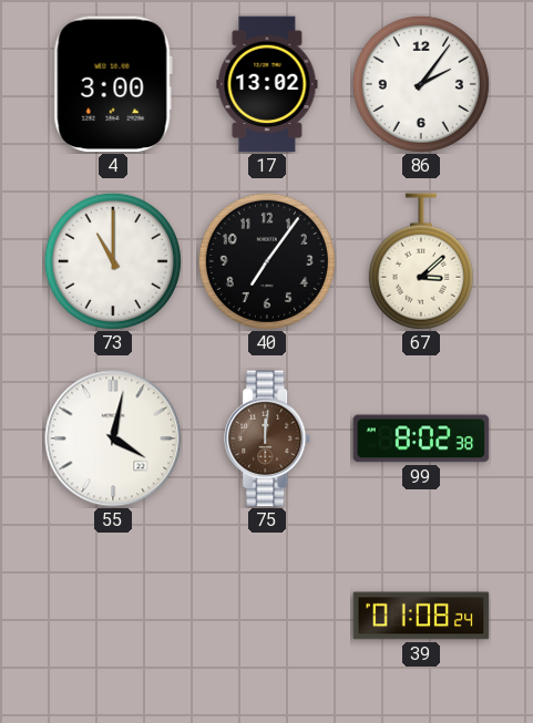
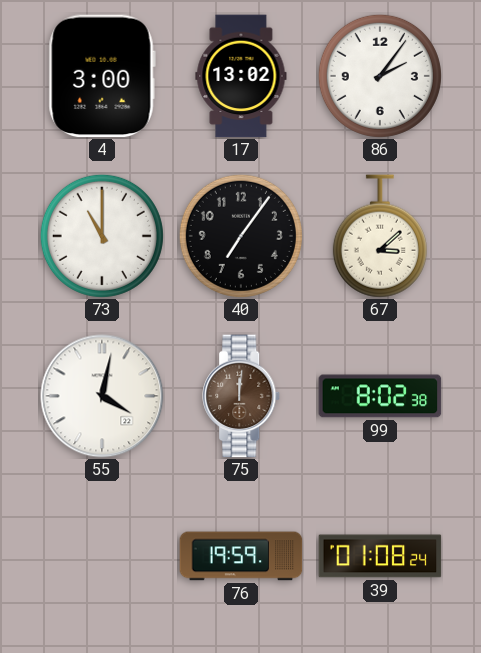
76: none -> 19:59 (241, 556)
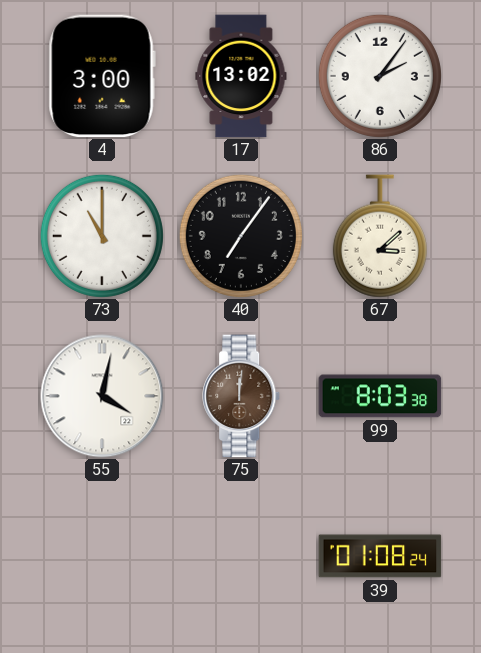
99: 8:02 -> 8:03 (380, 396)
76: 19:59 -> none (241, 556)
